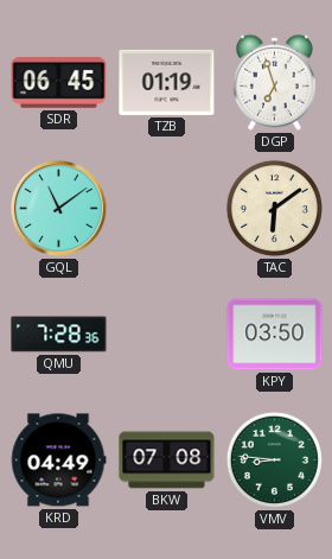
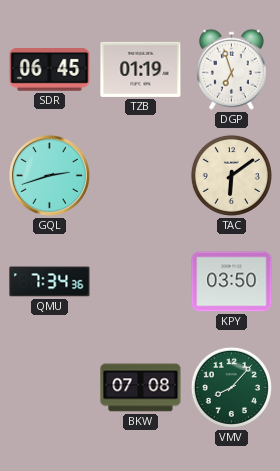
GQL: 11:09 -> 2:42 (49, 175)
QMU: 7:28 -> 7:34 (50, 282)
KRD: 04:49 -> none (58, 460)
VMV: 8:46 -> 8:07 (231, 387)
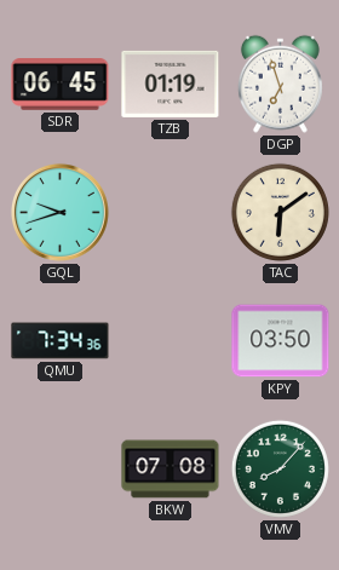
GQL: 2:42 -> 9:42 (59, 212)
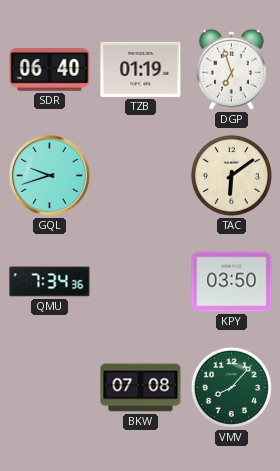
SDR: 06:45 -> 06:40 (50, 70)
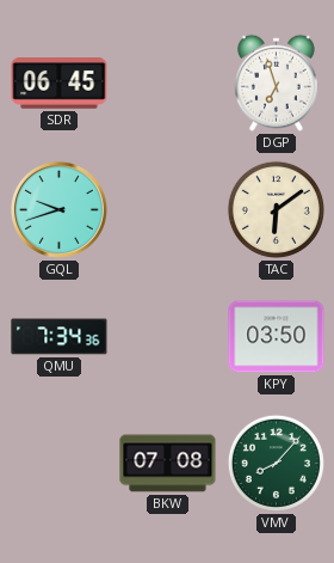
SDR: 06:40 -> 06:45 (60, 84)
TZB: 01:19 -> none (141, 69)
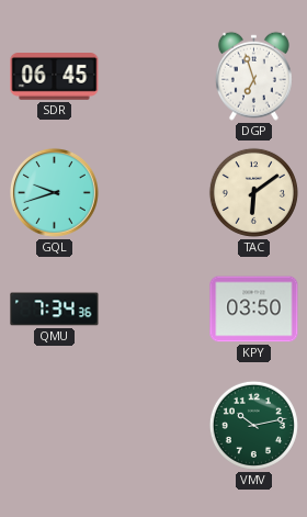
BKW: 07:08 -> none (168, 464)
VMV: 8:07 -> 10:13 (253, 425)
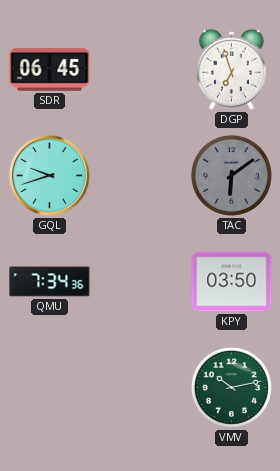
TAC dial: cream -> grey (231, 175)
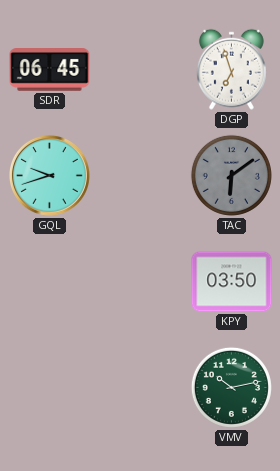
QMU: 7:34 -> none (50, 282)
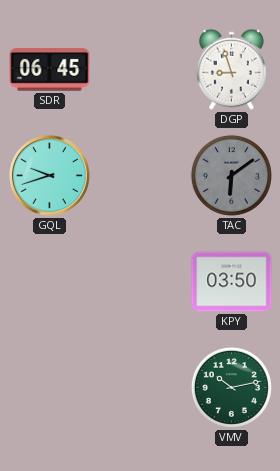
DGP: 6:57 -> 8:57 (231, 69)
